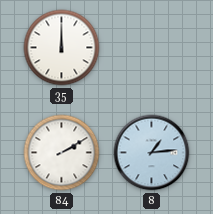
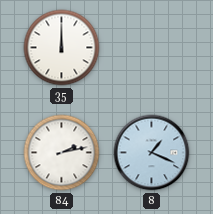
84: 2:10 -> 2:13 (62, 153)
8: 1:14 -> 1:19 (152, 153)
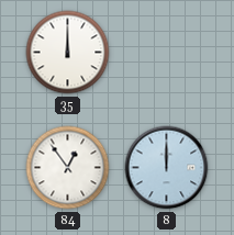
84: 2:13 -> 12:54 (68, 168)
8: 1:19 -> 12:00 (167, 168)
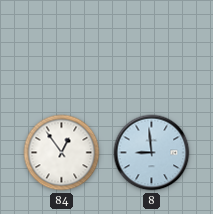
35: 12:00 -> none (68, 53)
8: 12:00 -> 8:59 (152, 153)
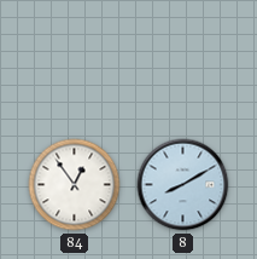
8: 8:59 -> 8:10 (183, 185)
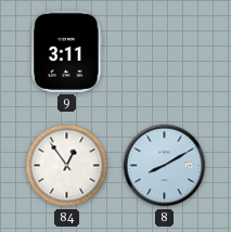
9: none -> 3:11 (67, 51)
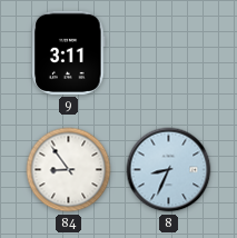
84: 12:54 -> 8:54 (69, 170)
8: 8:10 -> 8:34 (169, 170)
